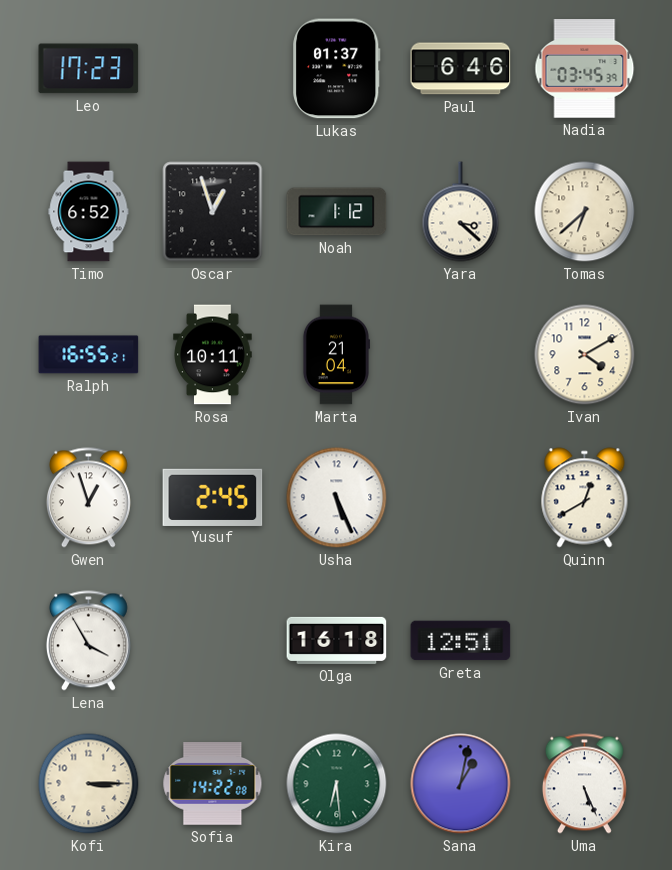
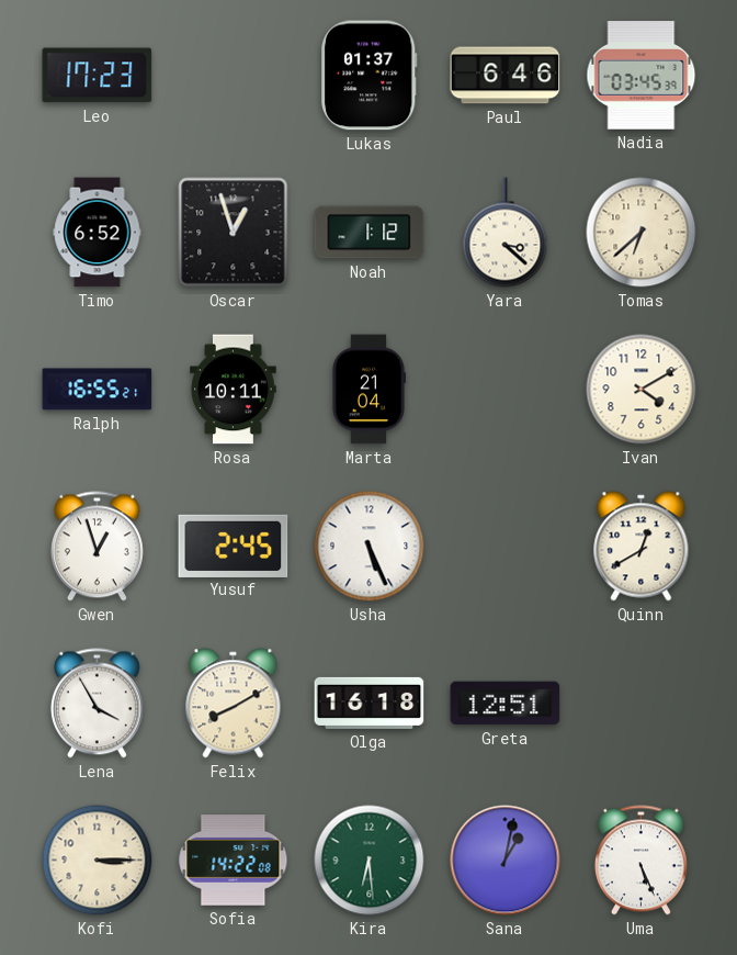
Felix: none -> 8:10 (234, 704)
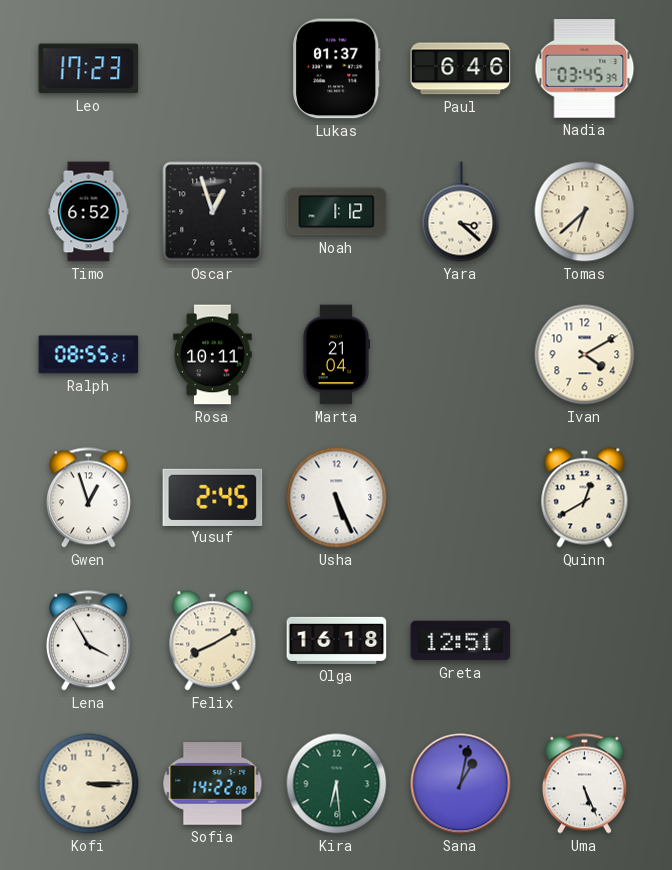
Ralph: 16:55 -> 08:55 (89, 355)
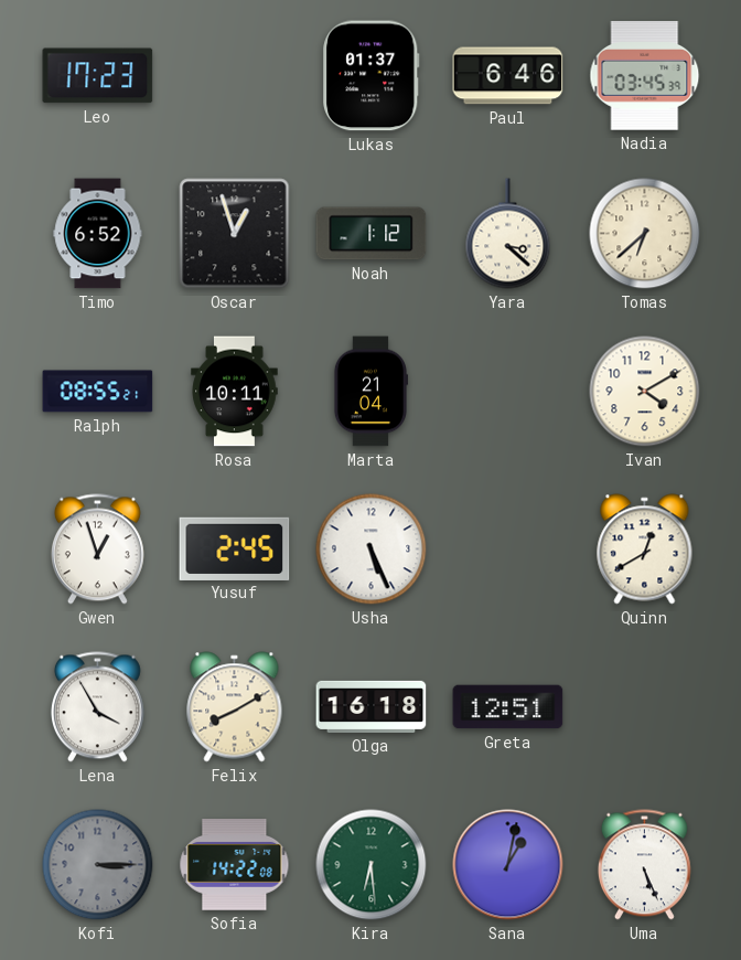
Kofi dial: cream -> grey (98, 865)
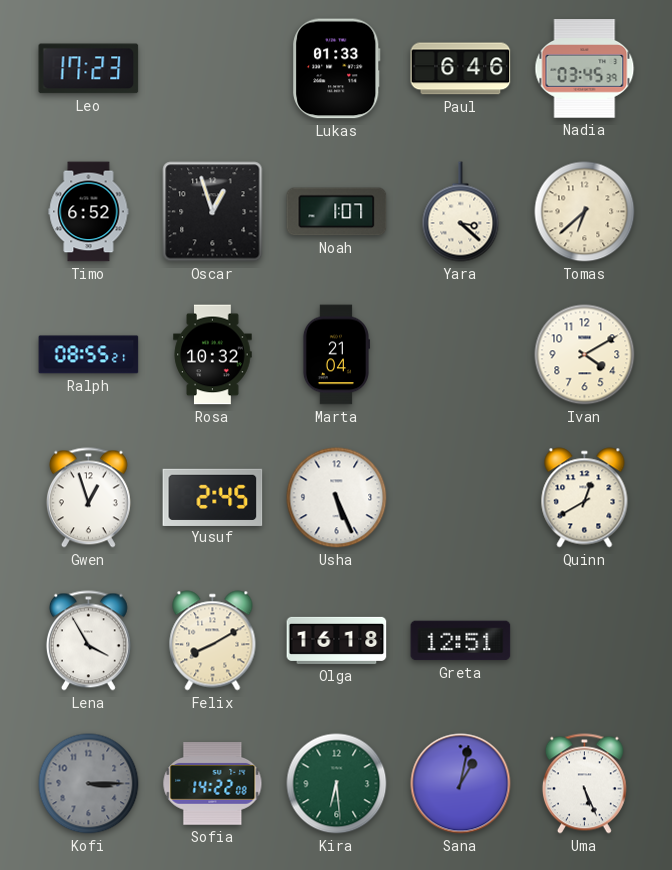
Lukas: 01:37 -> 01:33 (337, 69)
Noah: 1:12 -> 1:07 (337, 212)
Rosa: 10:11 -> 10:32 (213, 355)
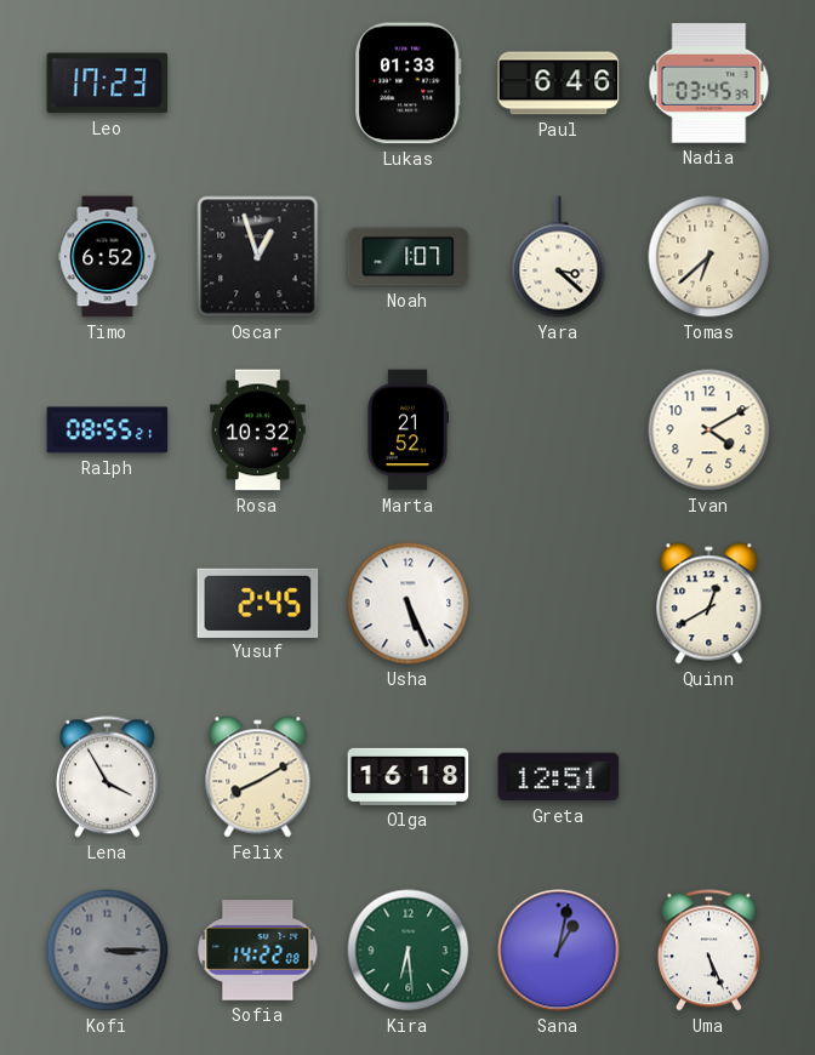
Marta: 21:04 -> 21:52 (407, 430)
Gwen: 12:57 -> none (88, 498)
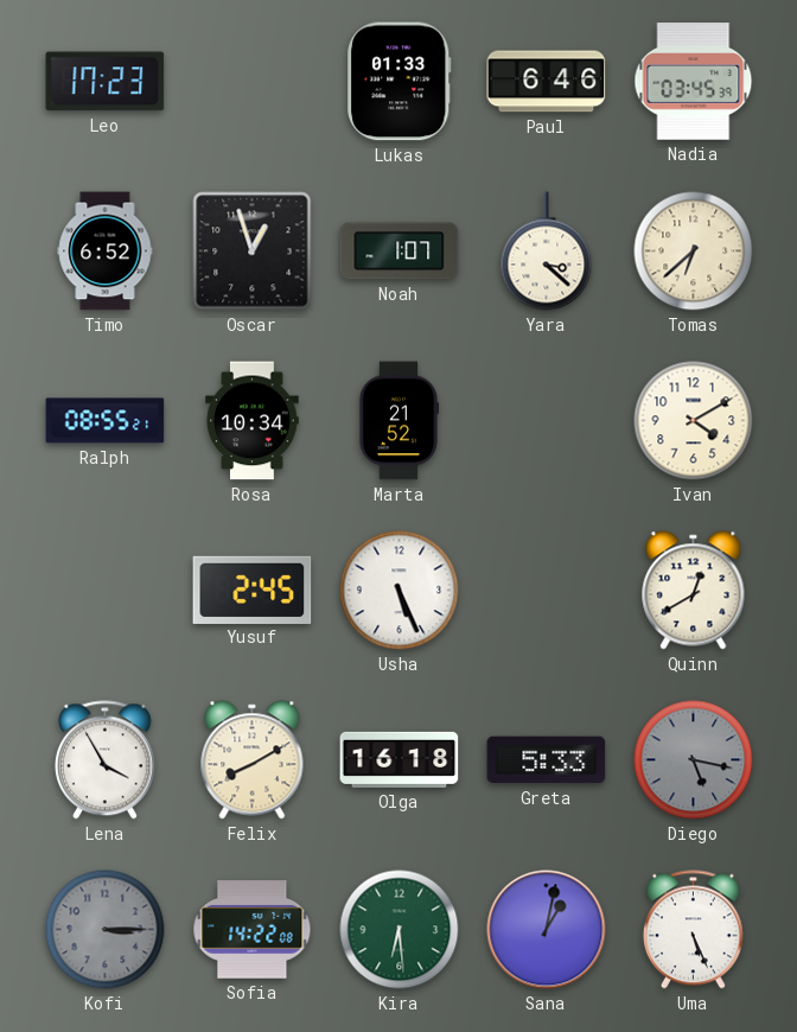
Rosa: 10:32 -> 10:34 (253, 421)
Greta: 12:51 -> 5:33 (547, 760)
Diego: none -> 5:17 (694, 760)
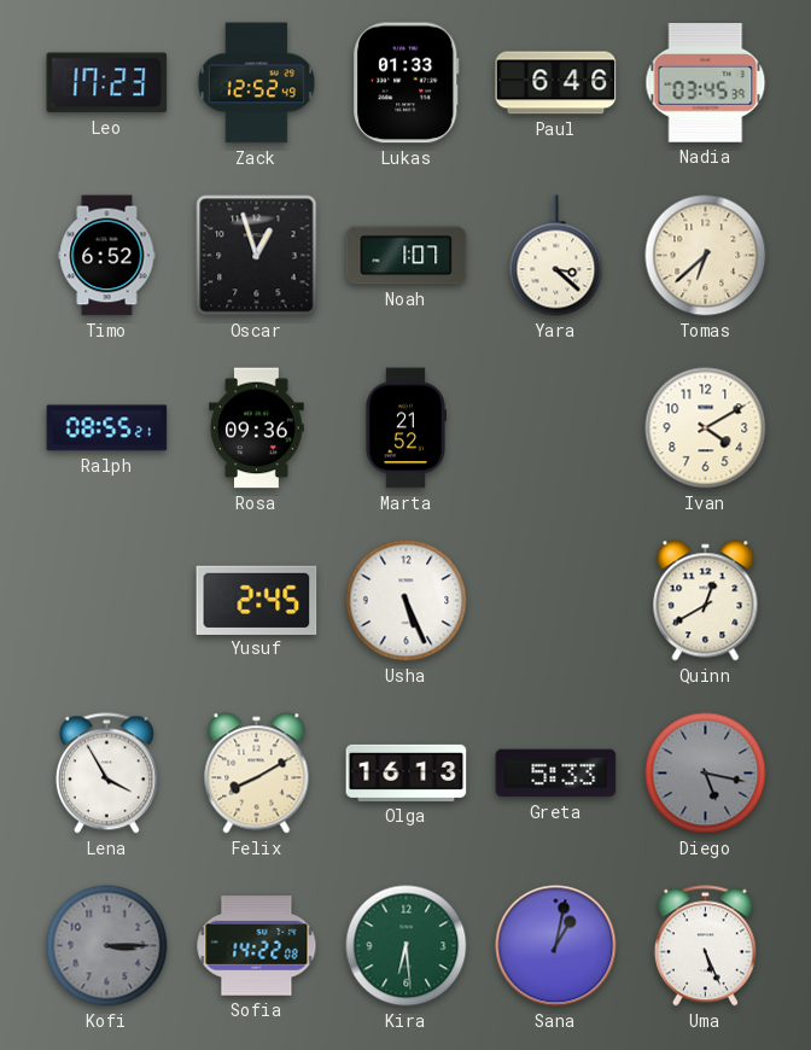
Zack: none -> 12:52 (256, 83)
Rosa: 10:34 -> 09:36 (257, 428)
Olga: 16:18 -> 16:13 (407, 772)
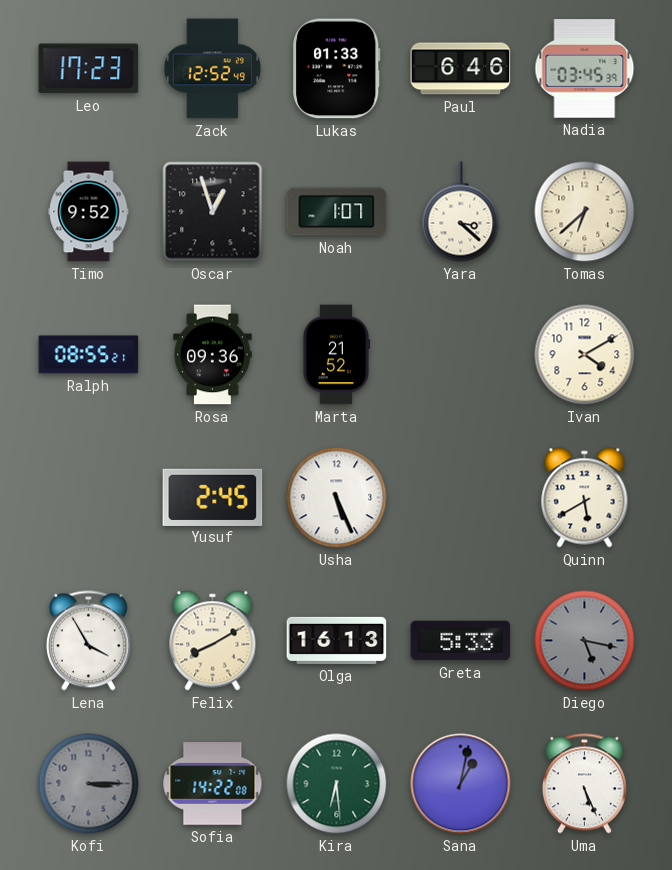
Timo: 6:52 -> 9:52 (89, 212)
Quinn: 12:40 -> 5:40 (585, 498)
